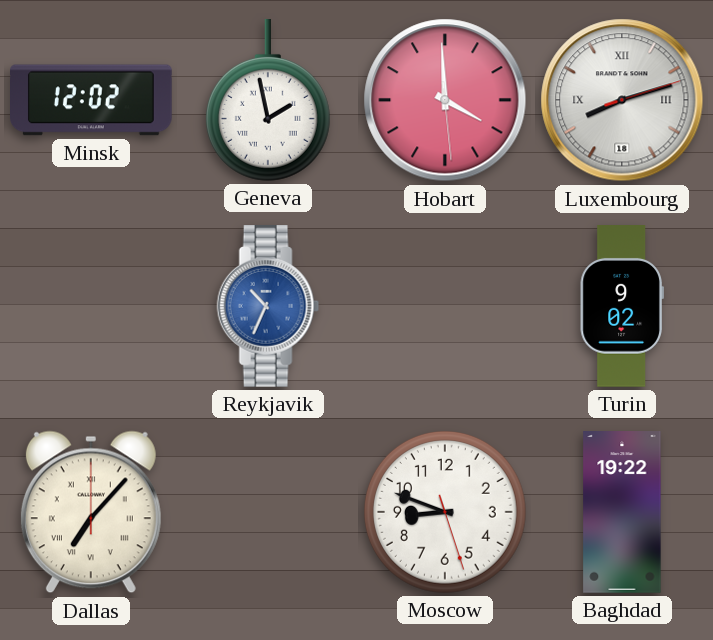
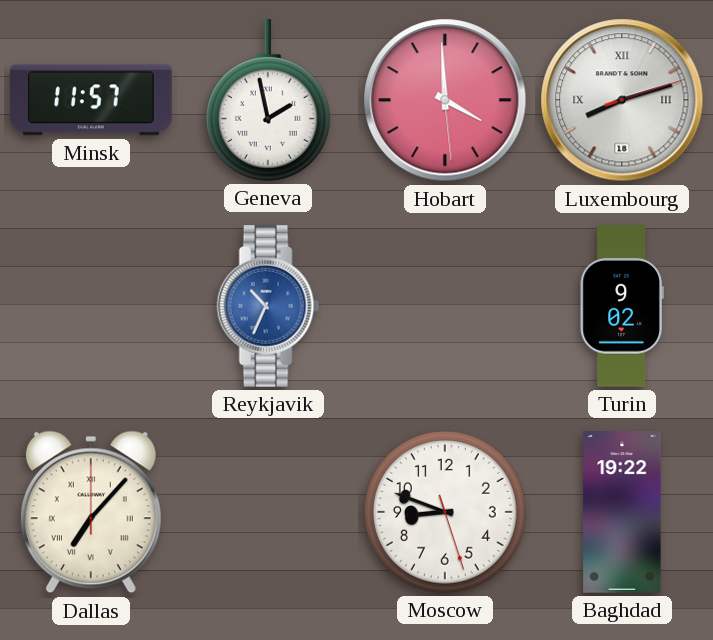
Minsk: 12:02 -> 11:57 (92, 100)
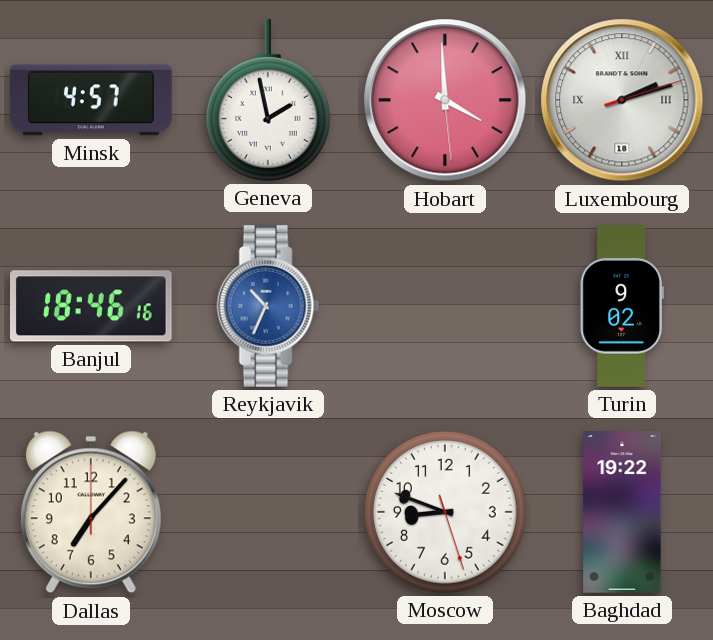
Minsk: 11:57 -> 4:57 (92, 100)
Luxembourg: 8:12 -> 2:12 (622, 100)
Banjul: none -> 18:46 (92, 306)
Dallas numerals: Roman -> Arabic (91, 512)
